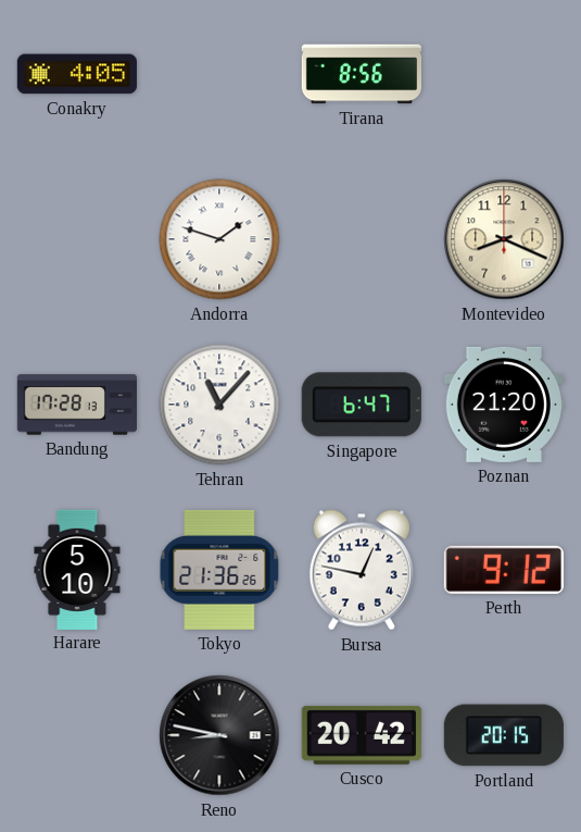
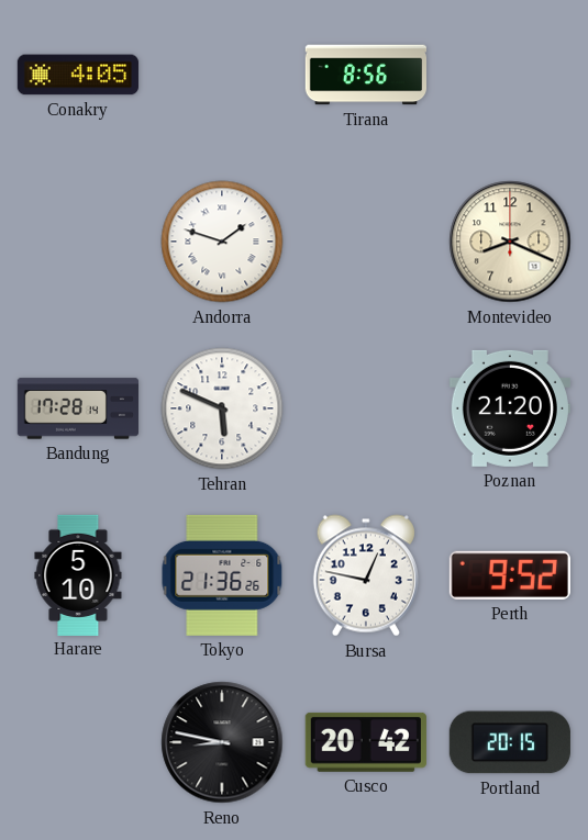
Bandung: 17:28:13 -> 17:28:14 (78, 408)
Tehran: 11:07 -> 5:49 (222, 408)
Singapore: 6:47 -> none (362, 405)
Perth: 9:12 -> 9:52 (510, 575)
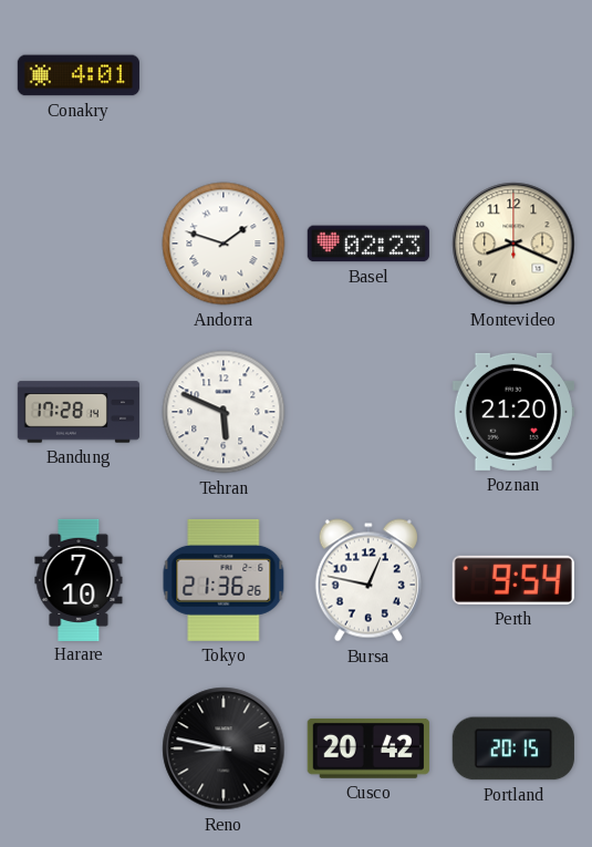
Conakry: 4:05 -> 4:01 (79, 75)
Tirana: 8:56 -> none (365, 75)
Basel: none -> 02:23 (368, 244)
Harare: 5:10 -> 7:10 (79, 579)
Perth: 9:52 -> 9:54 (513, 580)
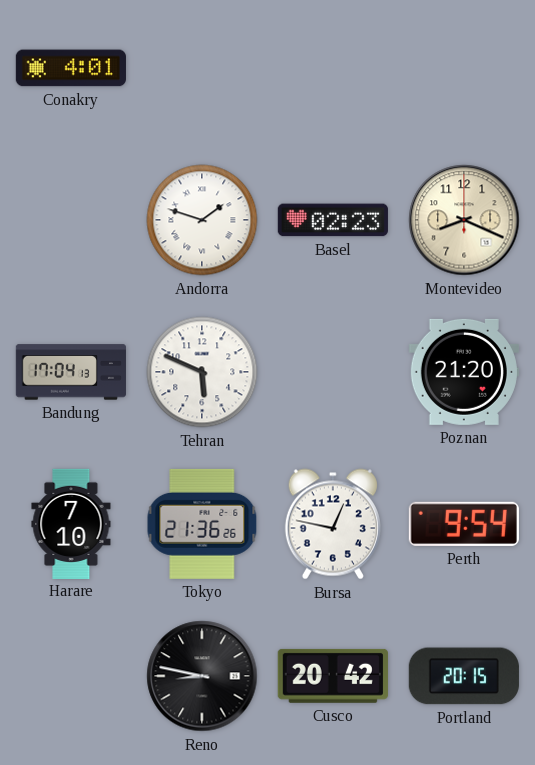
Bandung: 17:28 -> 17:04 (71, 372)
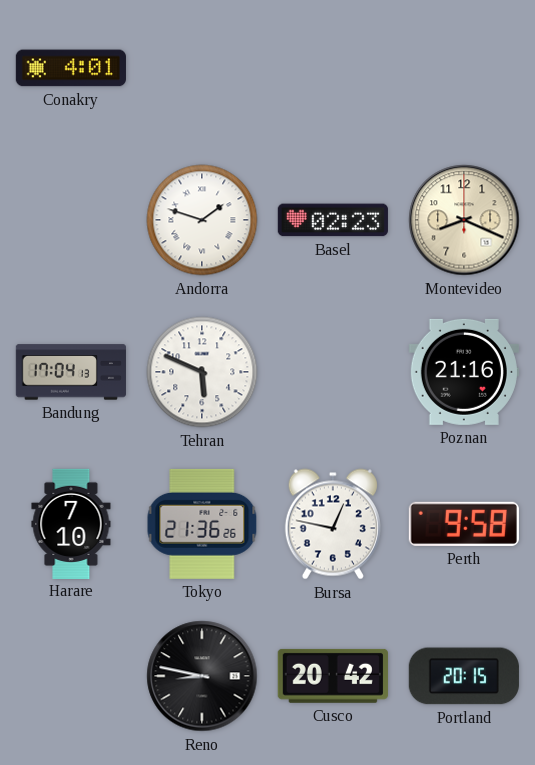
Poznan: 21:20 -> 21:16 (464, 372)
Perth: 9:54 -> 9:58 (464, 524)
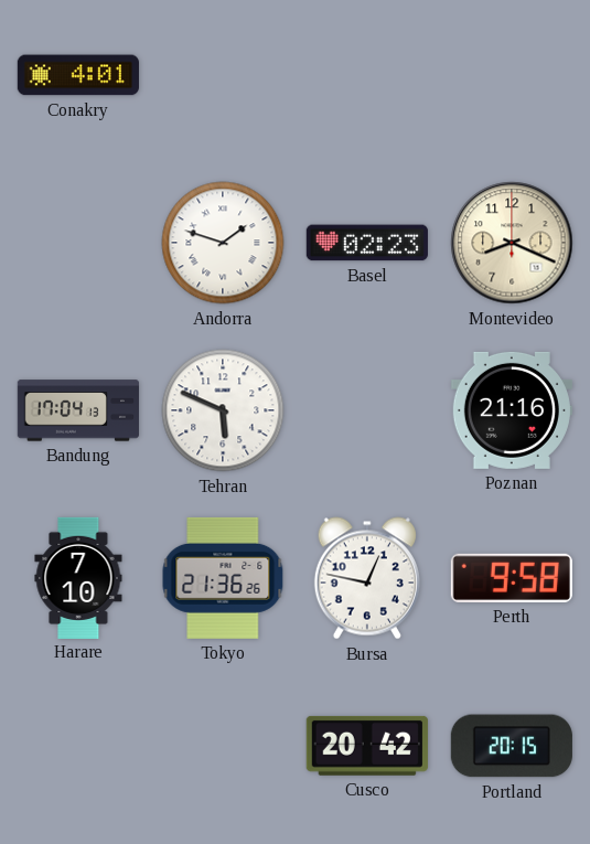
Reno: 8:47 -> none (202, 676)
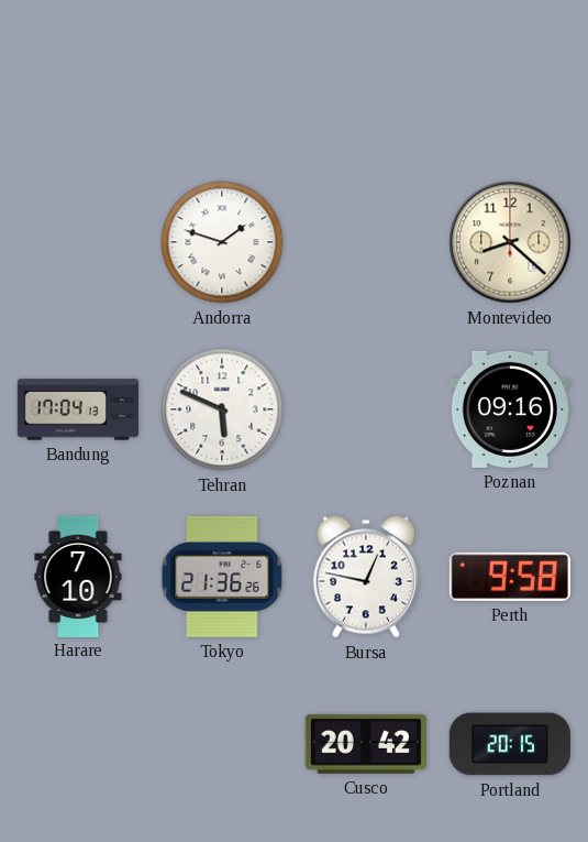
Conakry: 4:01 -> none (78, 75)
Basel: 02:23 -> none (367, 243)
Montevideo: 8:19 -> 8:22 (510, 242)
Poznan: 21:16 -> 09:16 (510, 409)
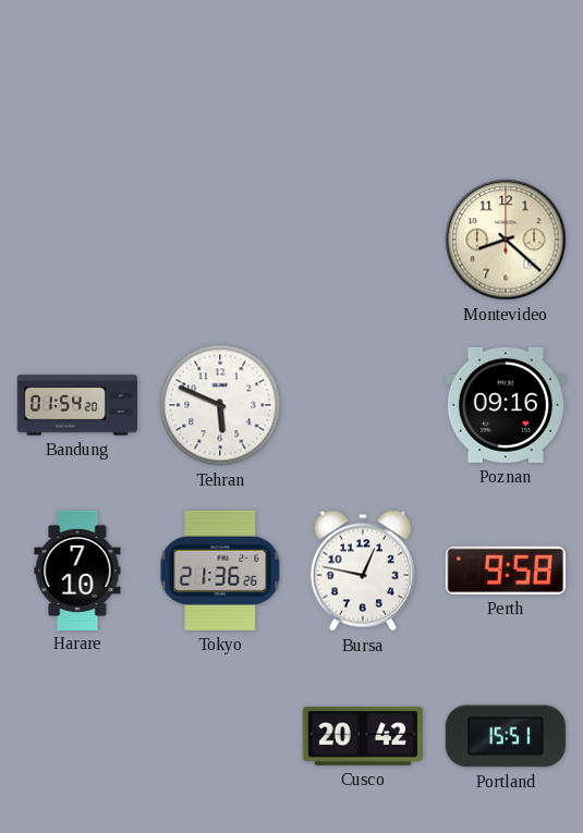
Andorra: 1:48 -> none (222, 242)
Bandung: 17:04 -> 01:54 (77, 405)
Portland: 20:15 -> 15:51 (506, 736)
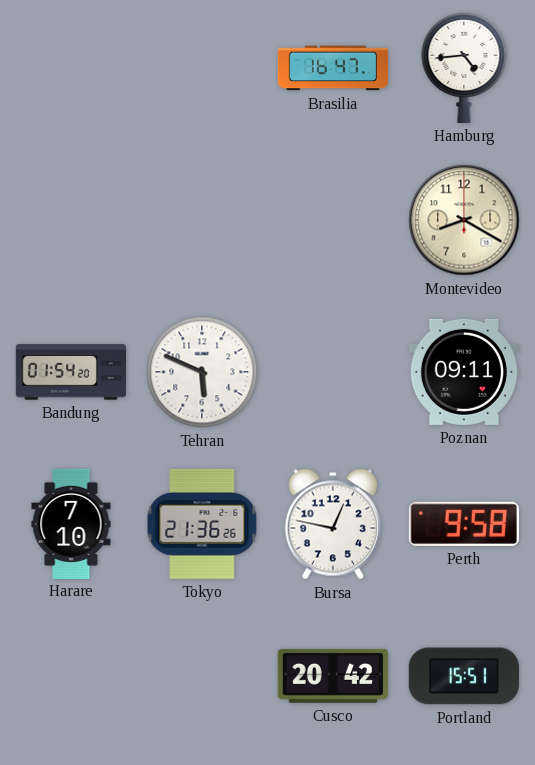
Brasilia: none -> 16:47 (333, 68)
Hamburg: none -> 4:44 (464, 67)
Montevideo: 8:22 -> 8:20 (464, 220)
Poznan: 09:16 -> 09:11 (464, 372)
